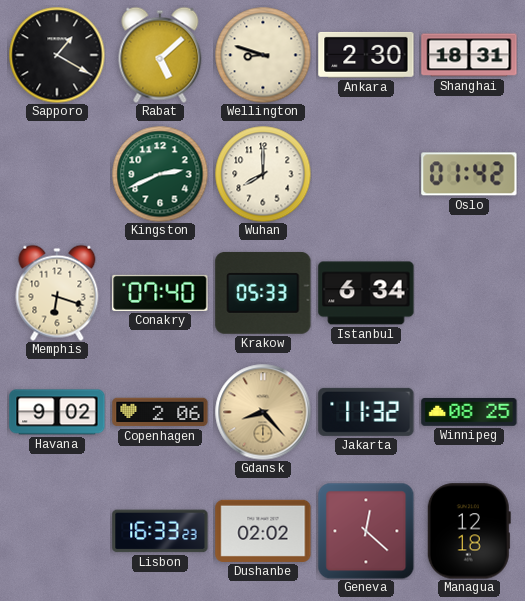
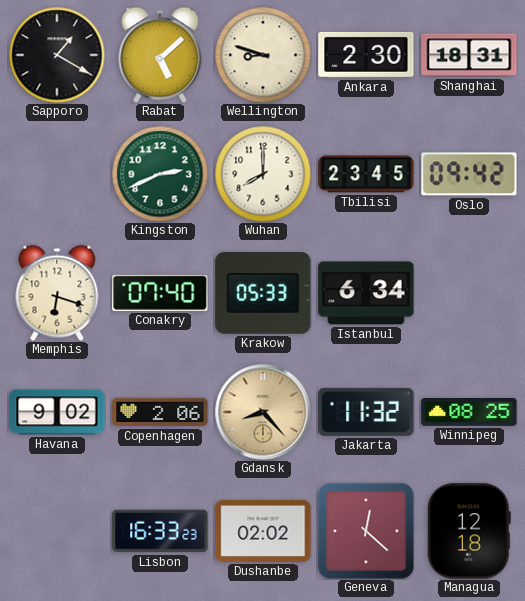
Tbilisi: none -> 23:45 (366, 174)
Oslo: 01:42 -> 09:42 (469, 174)
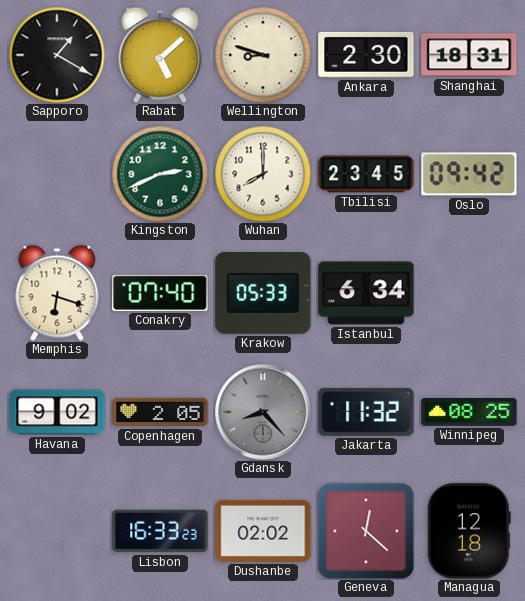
Copenhagen: 2:06 -> 2:05 (160, 412)
Gdansk dial: champagne -> grey (263, 412)
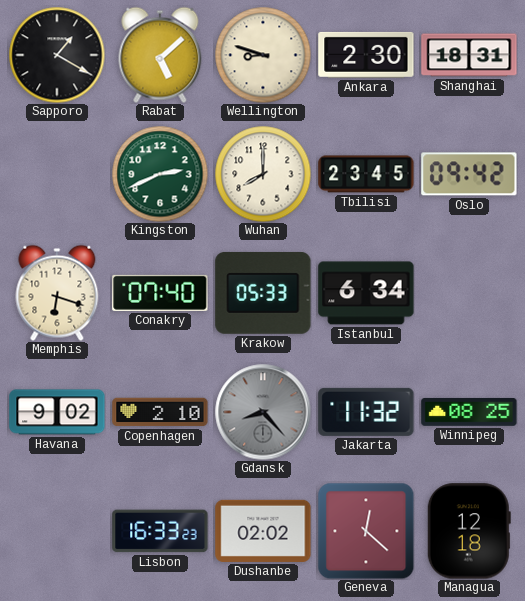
Copenhagen: 2:05 -> 2:10 (160, 412)
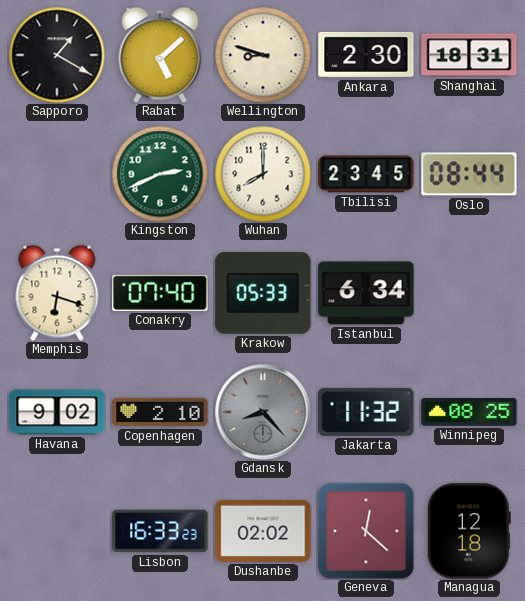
Oslo: 09:42 -> 08:44 (469, 174)
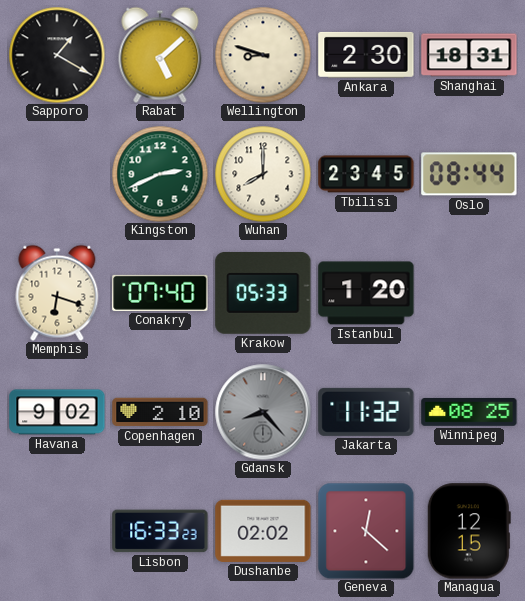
Istanbul: 6:34 -> 1:20 (366, 293)
Managua: 12:18 -> 12:15 (469, 531)
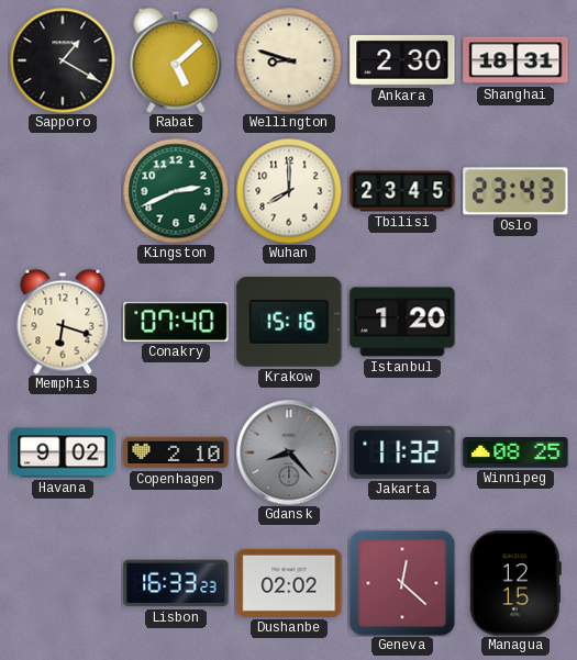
Oslo: 08:44 -> 23:43 (515, 191)
Krakow: 05:33 -> 15:16 (289, 322)
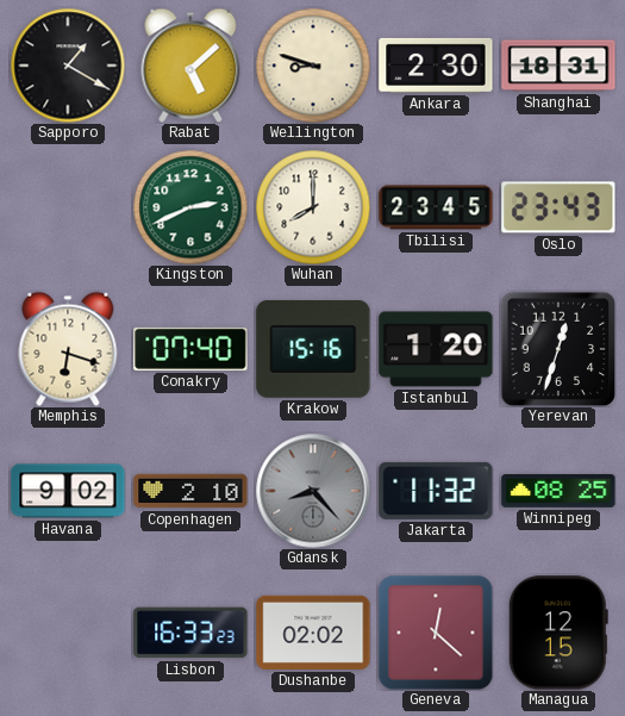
Yerevan: none -> 12:33 (558, 349)
